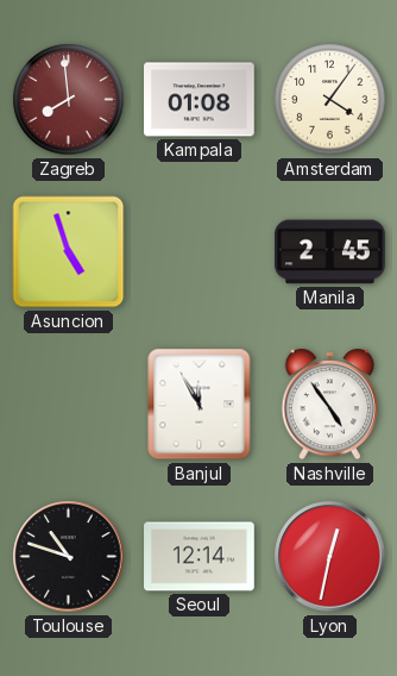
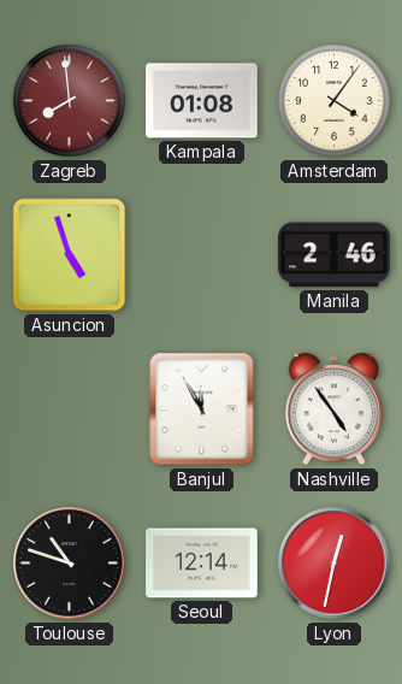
Manila: 2:45 -> 2:46 (335, 255)
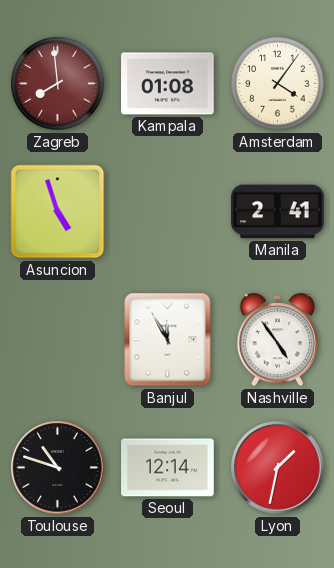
Manila: 2:46 -> 2:41 (278, 212)
Lyon: 12:32 -> 1:32 (278, 468)
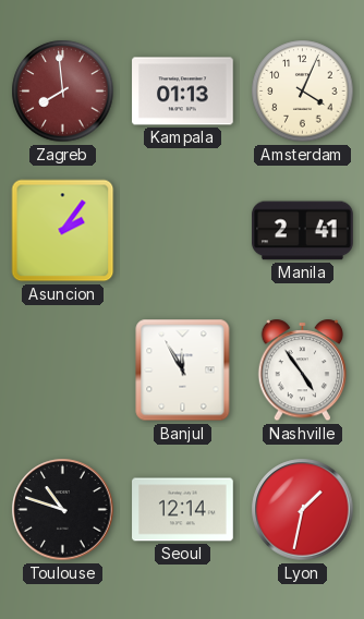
Kampala: 01:08 -> 01:13 (183, 92)
Amsterdam: 4:06 -> 4:04 (303, 92)
Asuncion: 4:57 -> 2:06 (63, 231)
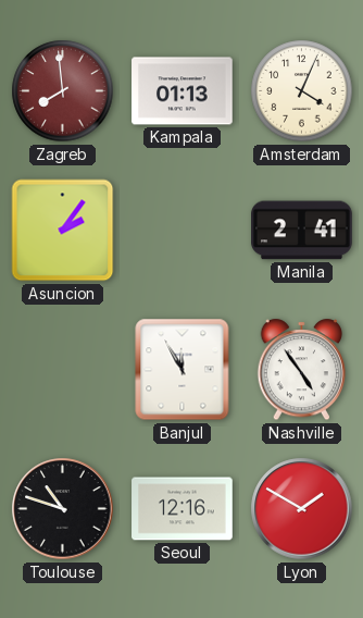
Seoul: 12:14 -> 12:16 (183, 509)
Lyon: 1:32 -> 1:50 (302, 509)
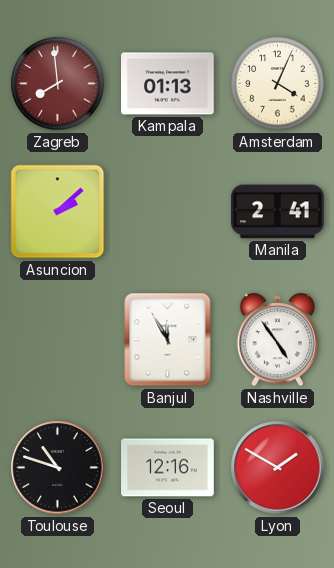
Asuncion: 2:06 -> 2:08 (58, 212)
